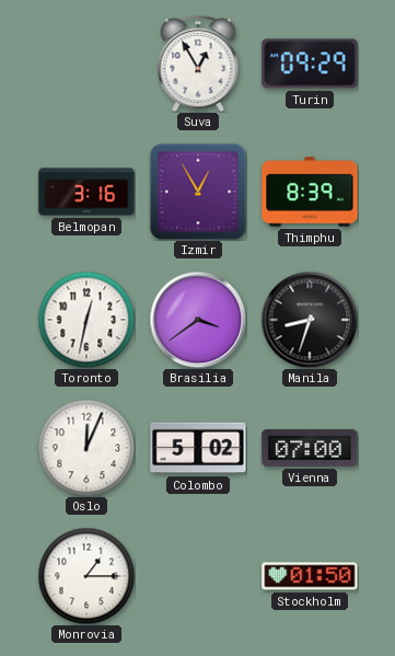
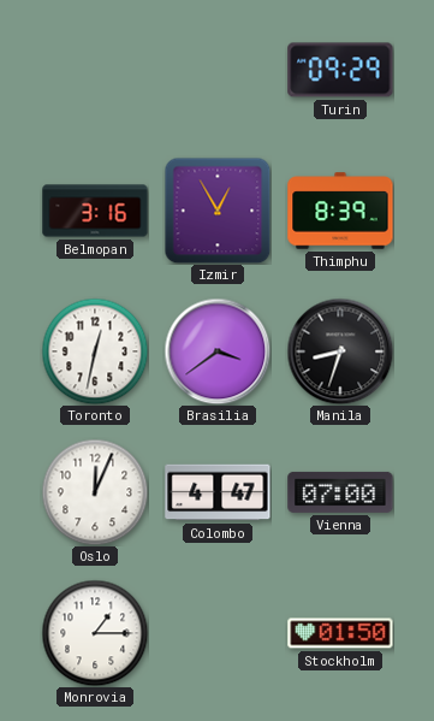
Suva: 12:55 -> none (198, 64)
Colombo: 5:02 -> 4:47 (218, 492)
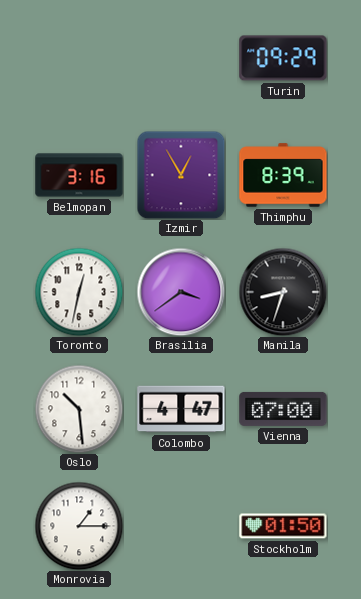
Oslo: 12:04 -> 10:29 (79, 409)
